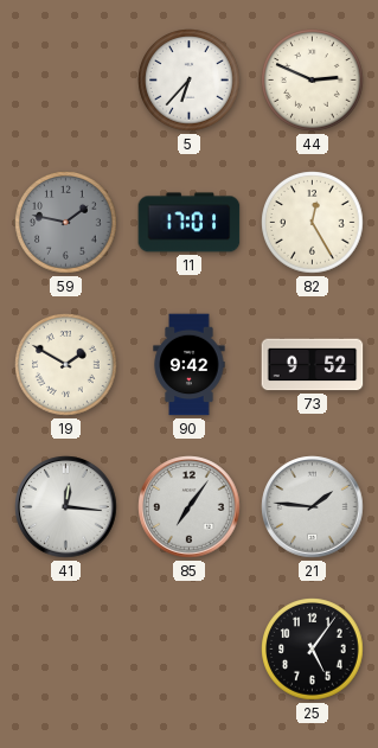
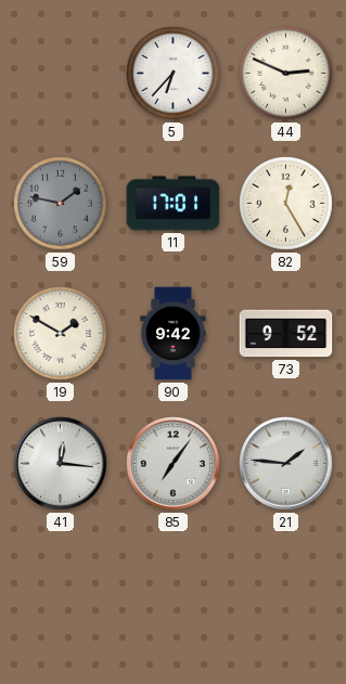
25: 5:06 -> none (313, 650)
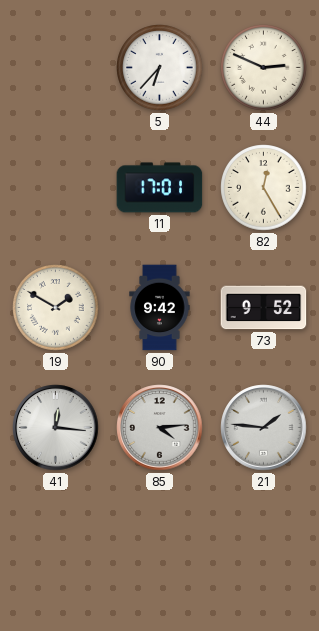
59: 1:47 -> none (61, 204)
85: 7:06 -> 4:14 (160, 428)
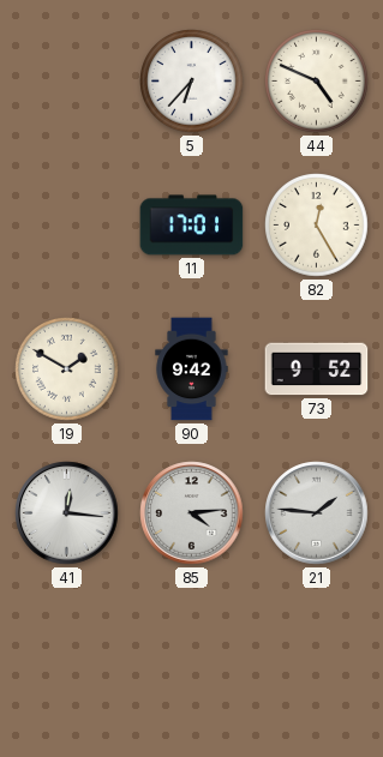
44: 2:49 -> 4:49 (317, 82)
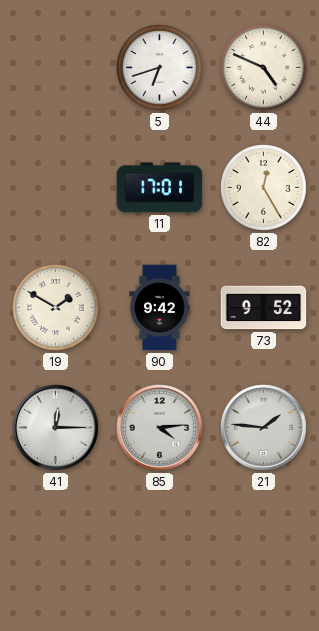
5: 6:37 -> 6:42 (160, 68)
41: 12:16 -> 12:15 (56, 428)
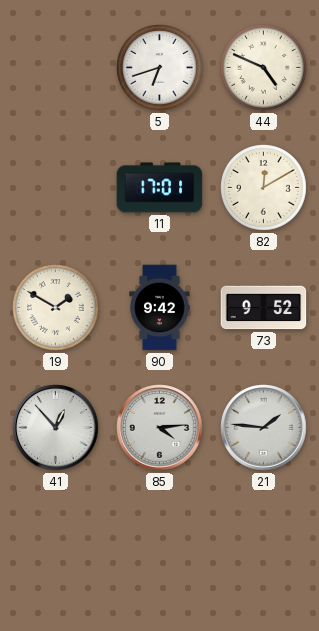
82: 12:25 -> 12:10 (264, 188)
41: 12:15 -> 12:53 (56, 428)
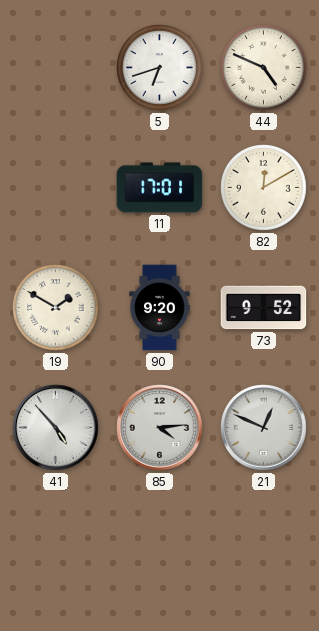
90: 9:42 -> 9:20 (160, 308)
41: 12:53 -> 4:53 (56, 428)
21: 1:46 -> 12:49 (264, 428)
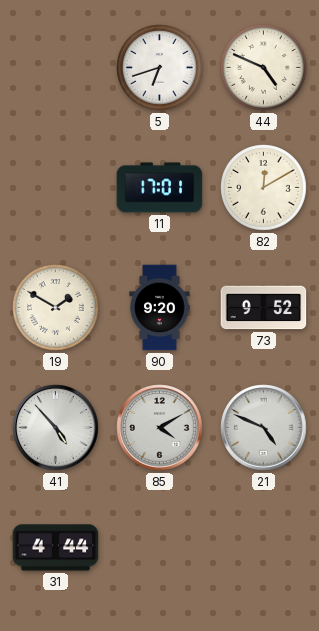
85: 4:14 -> 4:10 (160, 428)
21: 12:49 -> 4:49 (264, 428)
31: none -> 4:44 (56, 548)
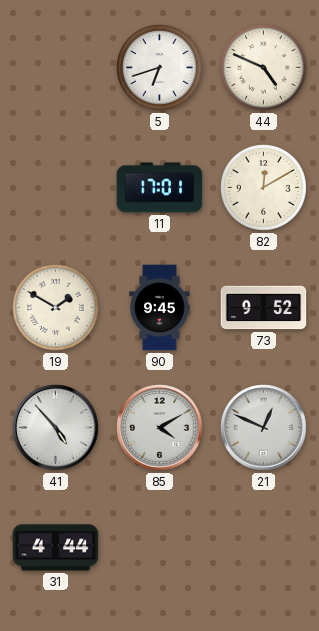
90: 9:20 -> 9:45 (160, 308)
21: 4:49 -> 12:49 (264, 428)
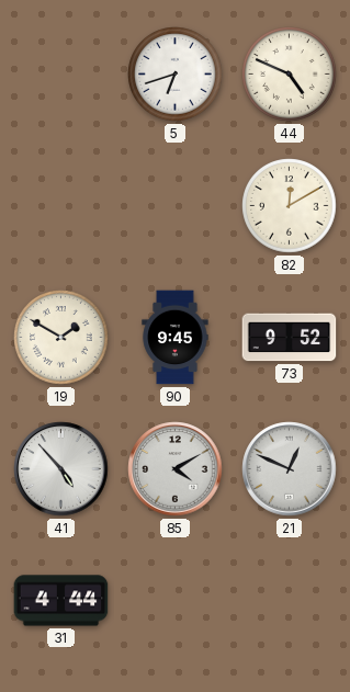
11: 17:01 -> none (160, 188)
